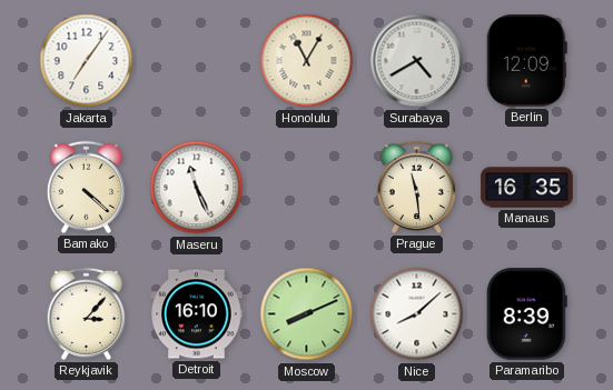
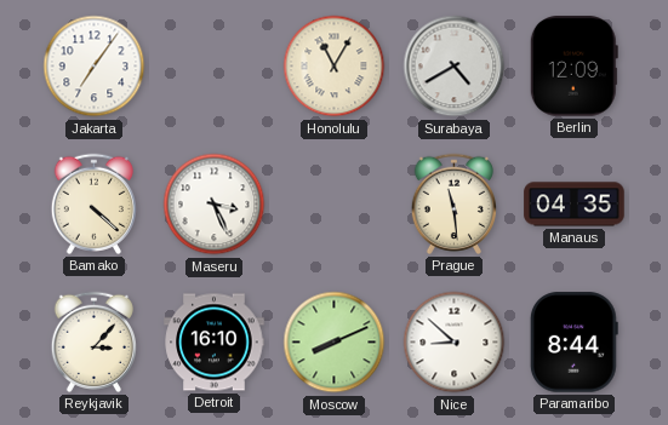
Maseru: 11:26 -> 3:26 (215, 205)
Manaus: 16:35 -> 04:35 (575, 205)
Nice: 8:08 -> 8:52 (455, 343)
Paramaribo: 8:39 -> 8:44 (573, 343)
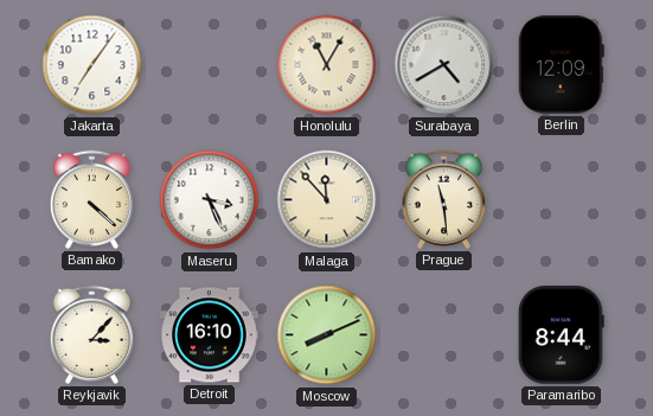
Malaga: none -> 11:53 (327, 200)
Manaus: 04:35 -> none (575, 205)
Nice: 8:52 -> none (455, 343)
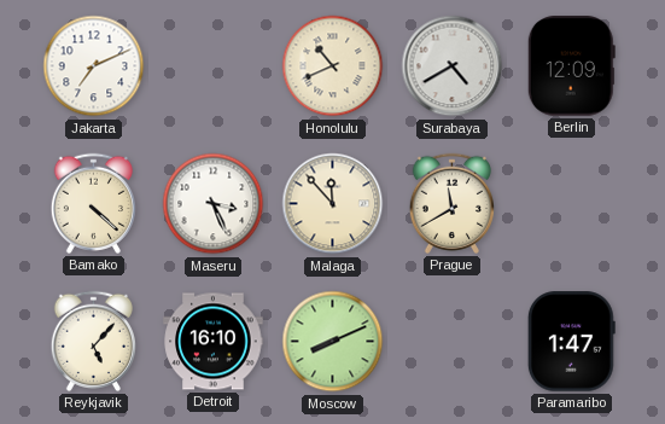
Jakarta: 7:06 -> 7:11 (94, 66)
Honolulu: 11:05 -> 10:41 (333, 66)
Prague: 11:29 -> 11:40 (451, 203)
Reykjavik: 3:07 -> 5:07 (93, 341)
Paramaribo: 8:44 -> 1:47 (571, 342)
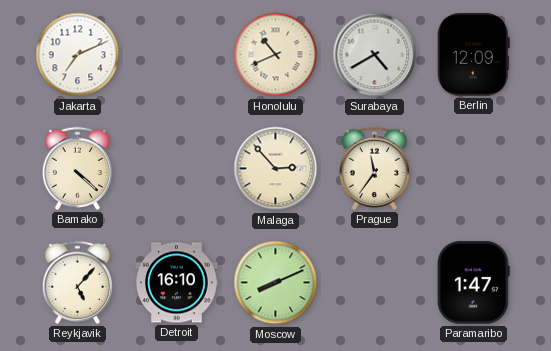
Maseru: 3:26 -> none (214, 204)
Malaga: 11:53 -> 2:53 (276, 169)
Prague: 11:40 -> 11:36 (374, 168)
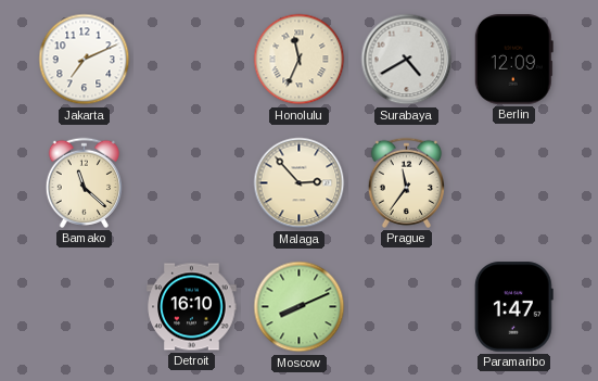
Honolulu: 10:41 -> 11:34 (300, 60)
Bamako: 4:22 -> 11:22 (84, 182)
Reykjavik: 5:07 -> none (77, 282)
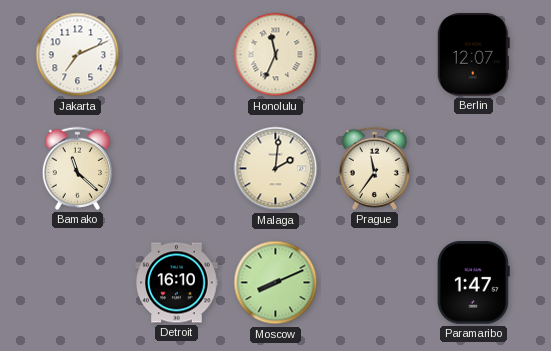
Surabaya: 4:40 -> none (407, 60)
Berlin: 12:09 -> 12:07 (473, 55)
Malaga: 2:53 -> 2:01 (276, 169)
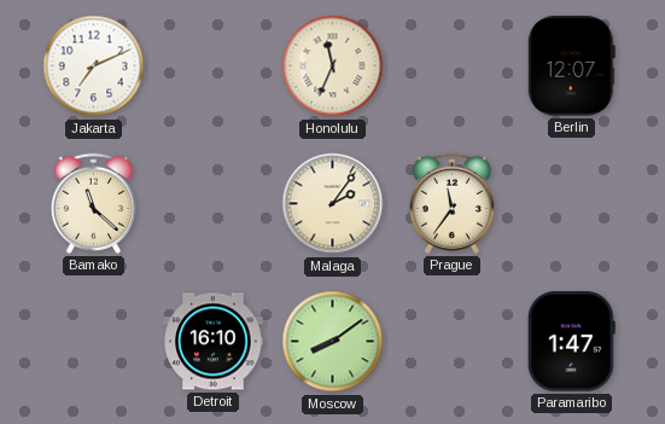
Malaga: 2:01 -> 2:06 (333, 204)
Moscow: 8:11 -> 8:09 (333, 342)
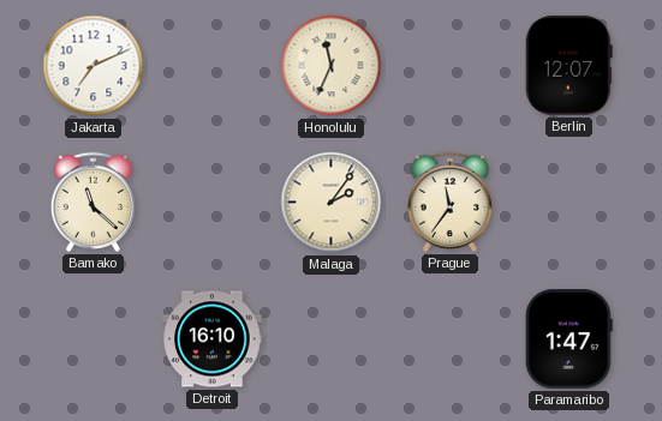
Moscow: 8:09 -> none (333, 342)
